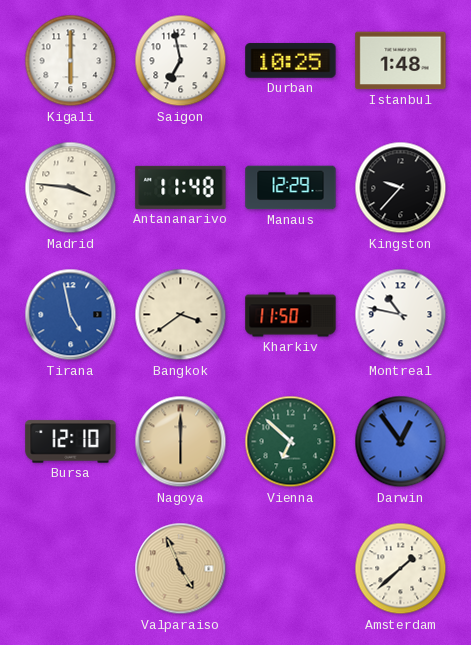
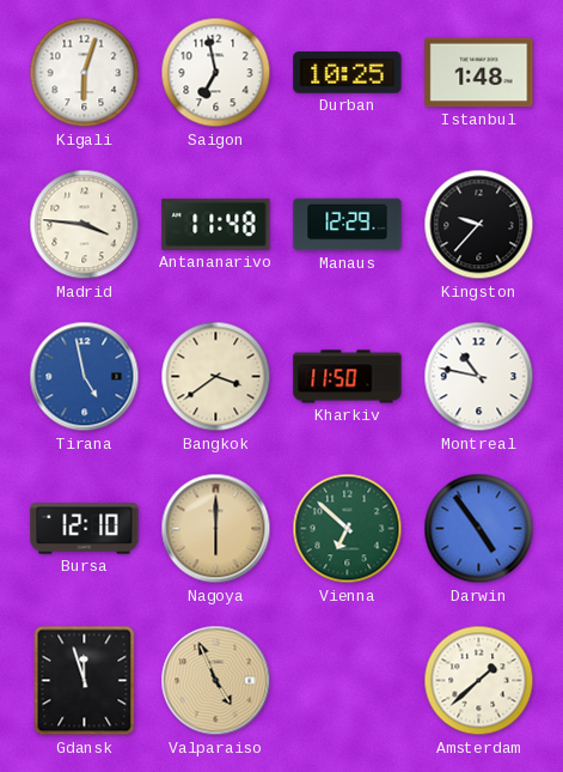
Kigali: 6:00 -> 6:03 (85, 73)
Darwin: 12:54 -> 4:54 (479, 529)
Gdansk: none -> 11:57 (85, 681)
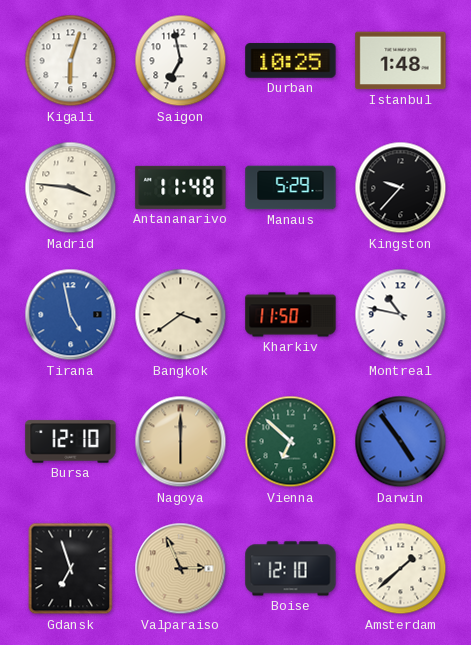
Manaus: 12:29 -> 5:29 (291, 188)
Gdansk: 11:57 -> 6:57 (71, 569)
Valparaiso: 4:56 -> 2:56 (181, 569)
Boise: none -> 12:10 (291, 569)
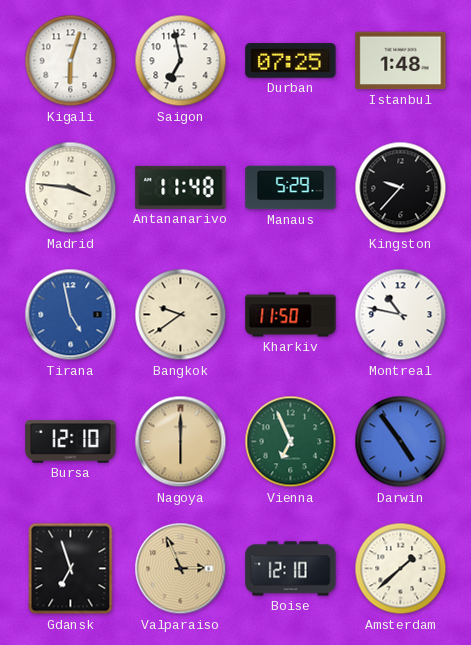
Durban: 10:25 -> 07:25 (291, 61)
Bangkok: 3:39 -> 9:39 (181, 315)
Vienna: 6:52 -> 6:56 (291, 442)
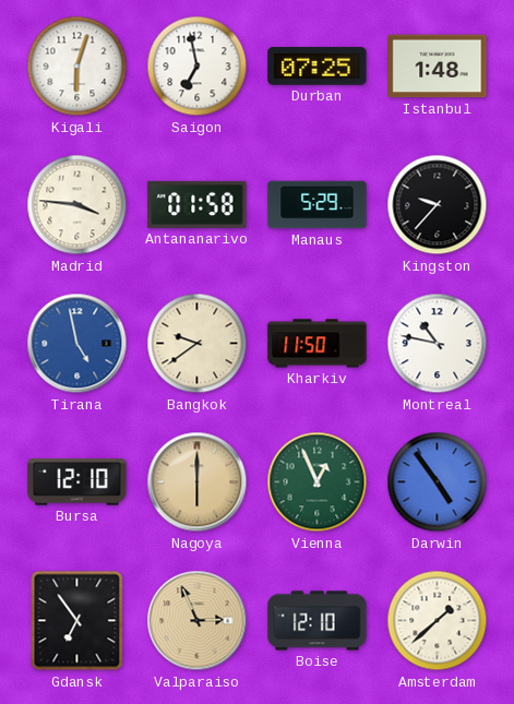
Antananarivo: 11:48 -> 01:58 (198, 204)
Vienna: 6:56 -> 12:56 (318, 482)
Gdansk: 6:57 -> 6:54 (77, 621)
